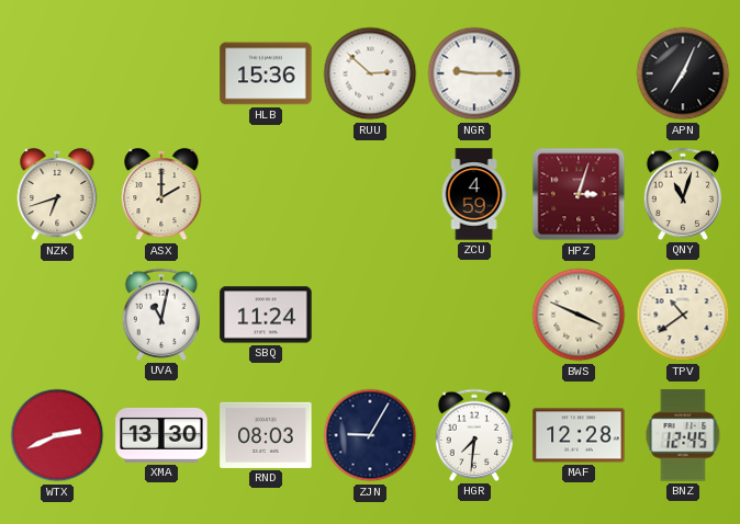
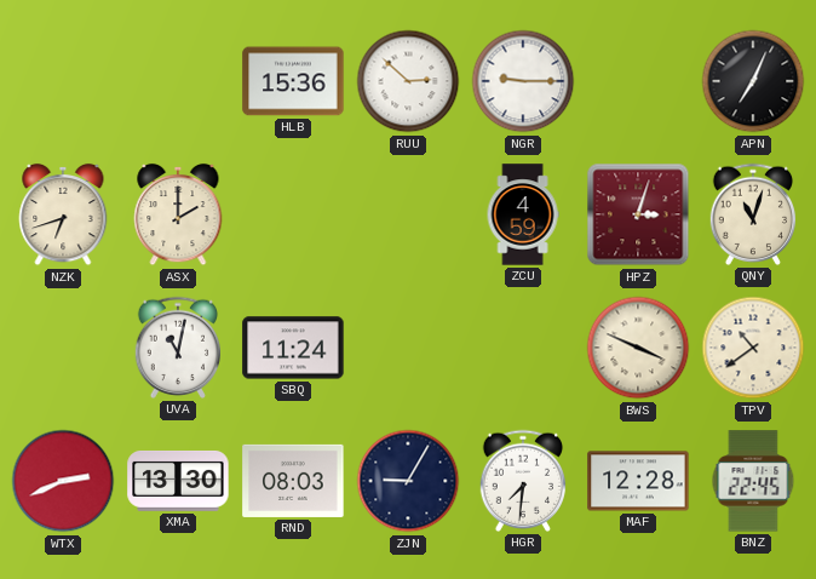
BNZ: 12:45 -> 22:45 (753, 481)
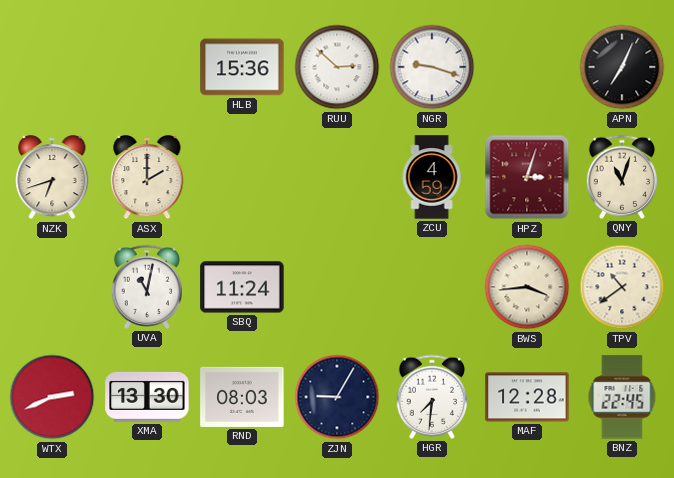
NGR: 9:15 -> 9:18 (432, 67)
BWS: 3:49 -> 3:44 (527, 287)
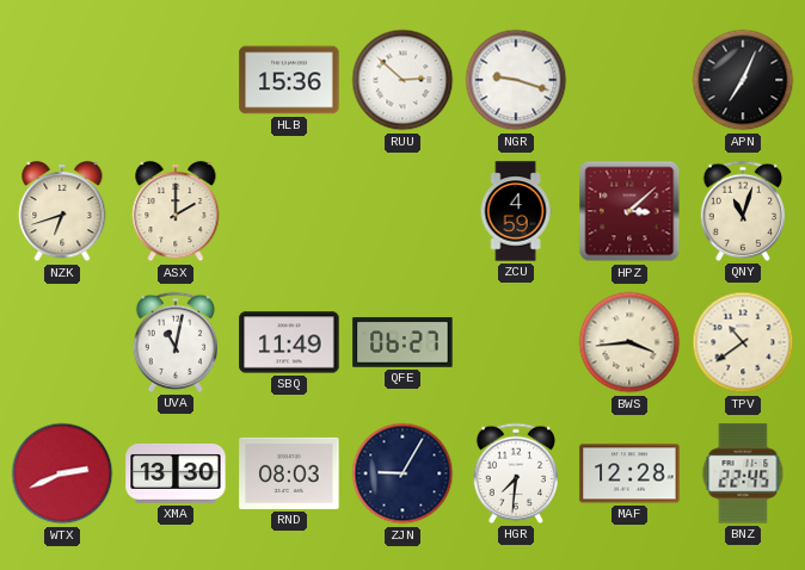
HPZ: 3:03 -> 3:08 (629, 211)
SBQ: 11:24 -> 11:49 (289, 342)
QFE: none -> 06:27 (402, 342)
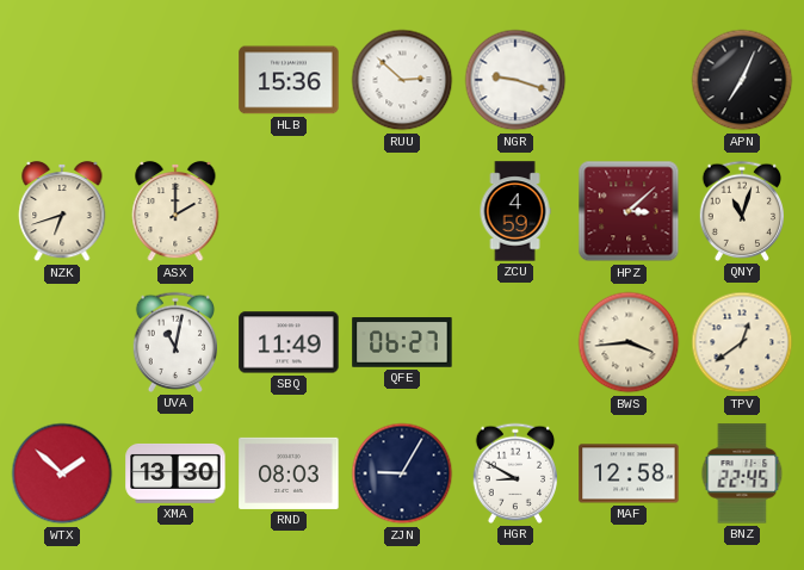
TPV: 10:39 -> 12:39 (742, 342)
WTX: 2:41 -> 1:52 (62, 473)
HGR: 7:31 -> 8:50 (515, 473)
MAF: 12:28 -> 12:58 (629, 473)
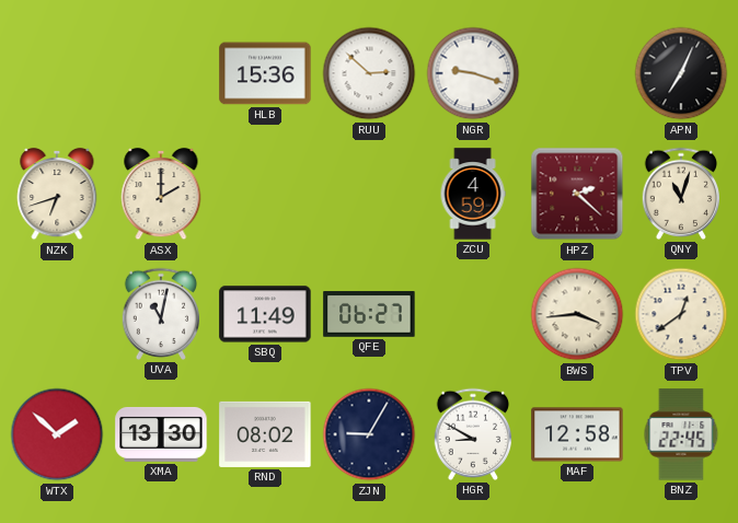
HPZ: 3:08 -> 2:22 (577, 194)
RND: 08:03 -> 08:02 (265, 434)
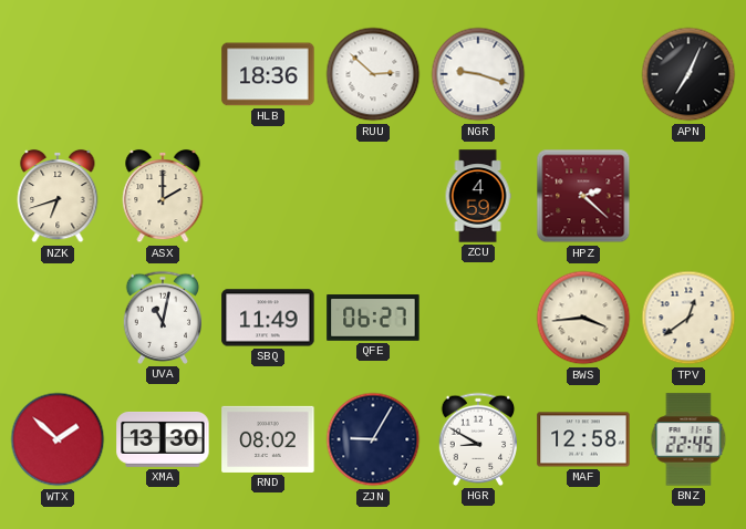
HLB: 15:36 -> 18:36 (268, 74)
QNY: 11:03 -> none (681, 194)
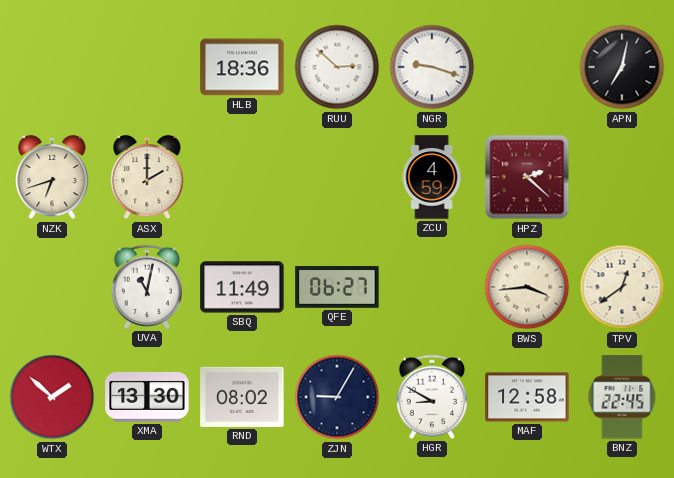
APN: 7:04 -> 7:02 (622, 67)
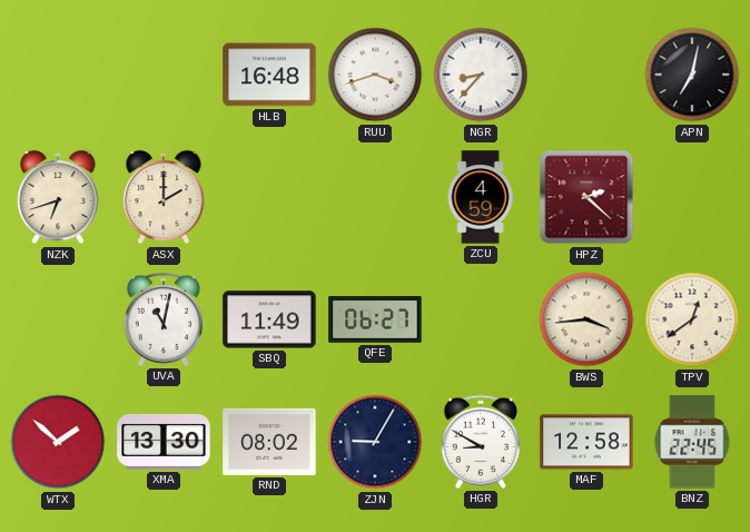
HLB: 18:36 -> 16:48 (269, 75)
RUU: 2:52 -> 3:42 (375, 75)
NGR: 9:18 -> 8:37 (481, 75)
